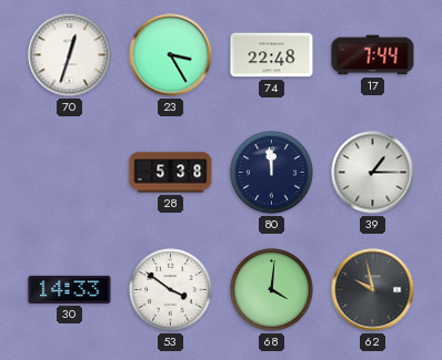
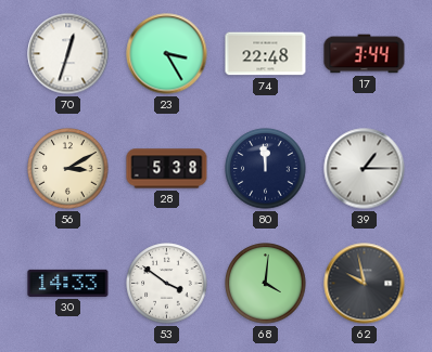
17: 7:44 -> 3:44 (365, 54)
56: none -> 3:10 (68, 169)
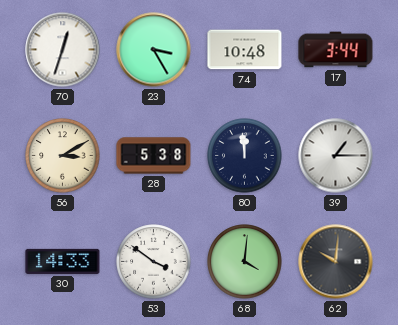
74: 22:48 -> 10:48 (245, 50)
62: 9:58 -> 10:01 (336, 262)
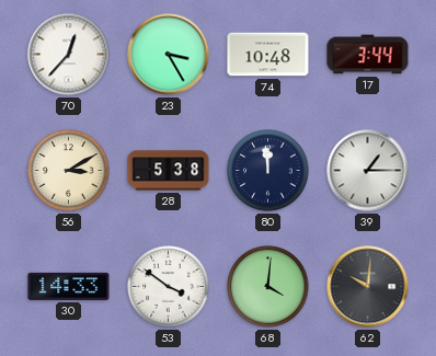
70: 12:33 -> 12:37 (69, 55)
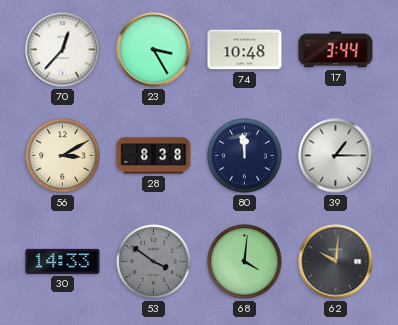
28: 5:38 -> 8:38 (154, 156)
53 dial: white -> grey (154, 262)
